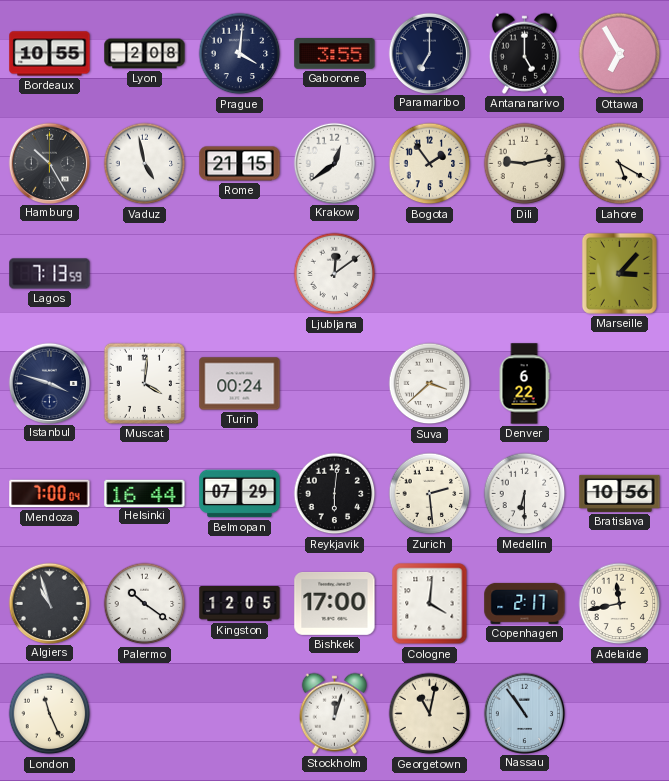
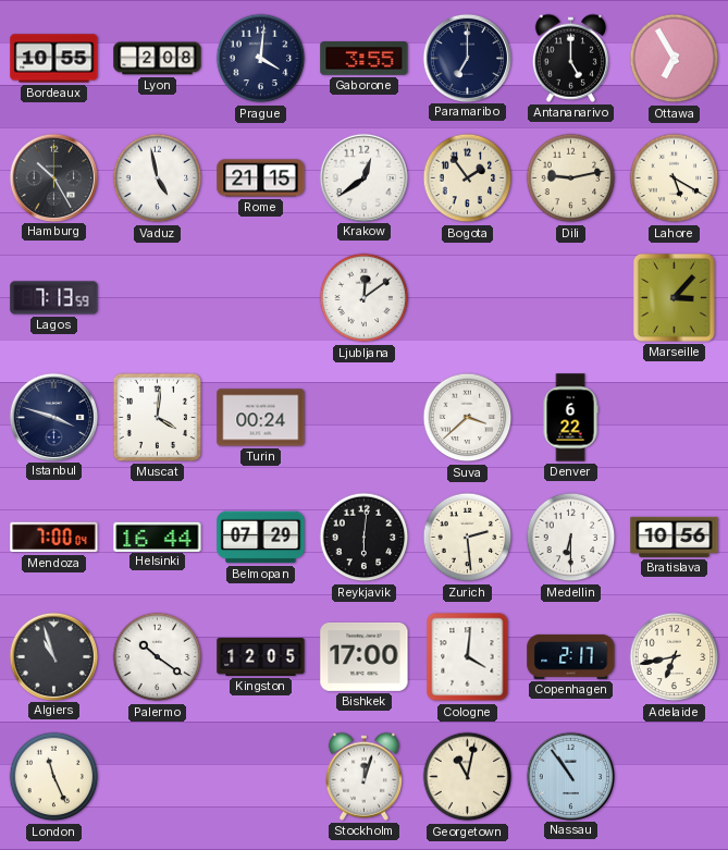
Adelaide: 11:43 -> 6:43 (675, 657)
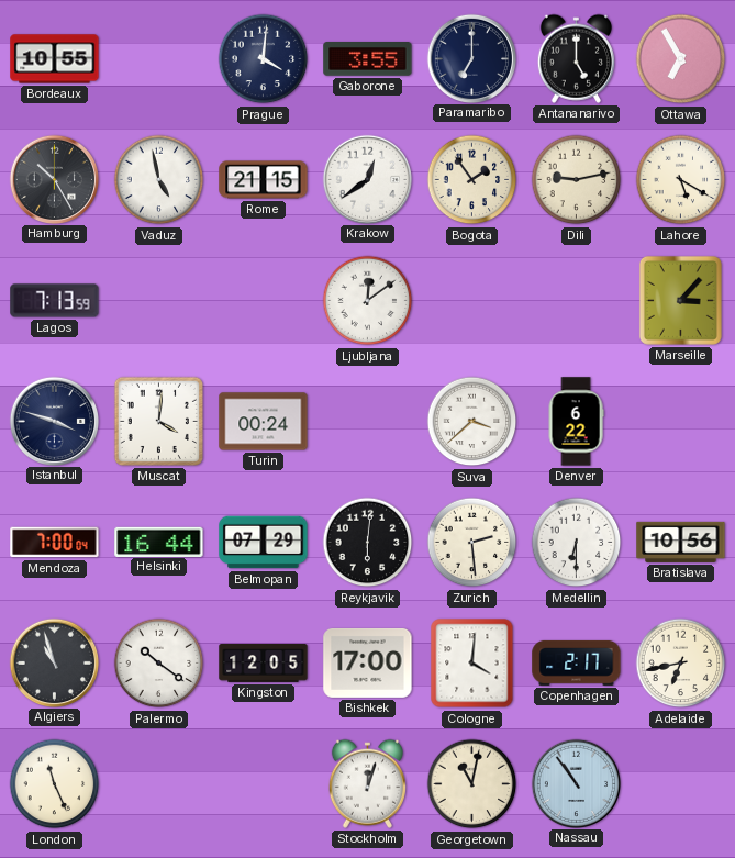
Lyon: 2:08 -> none (158, 59)
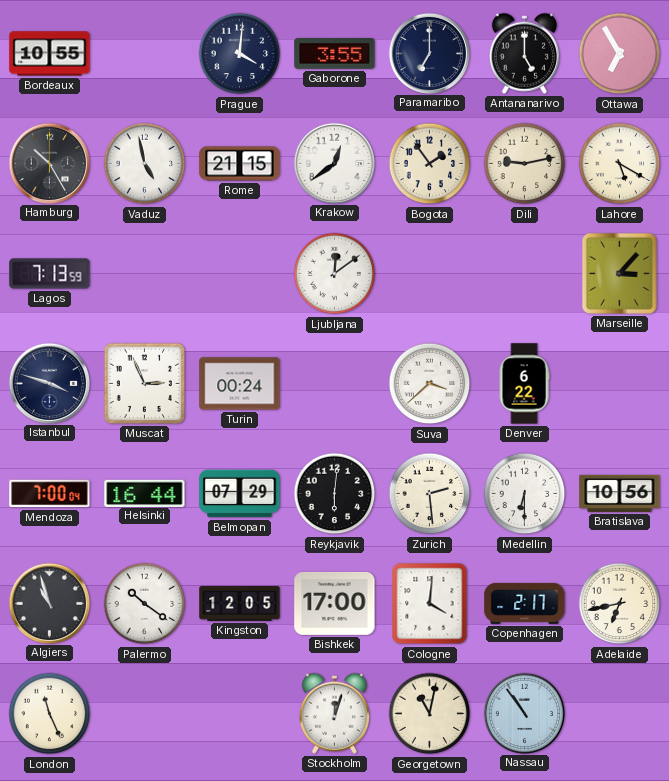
Muscat: 4:01 -> 2:56 (144, 383)
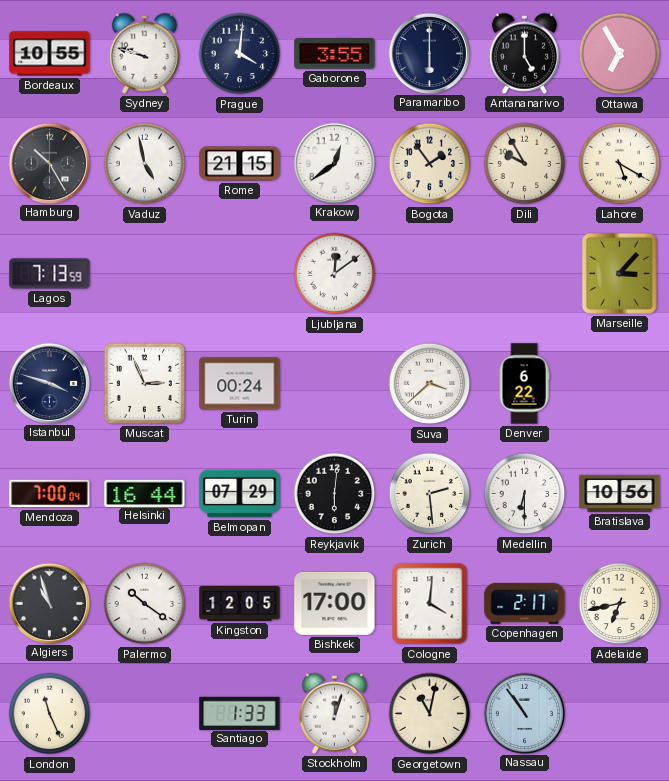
Sydney: none -> 9:48 (144, 53)
Paramaribo: 7:00 -> 6:00 (429, 53)
Dili: 9:13 -> 9:55 (525, 164)
Santiago: none -> 1:33 (240, 713)
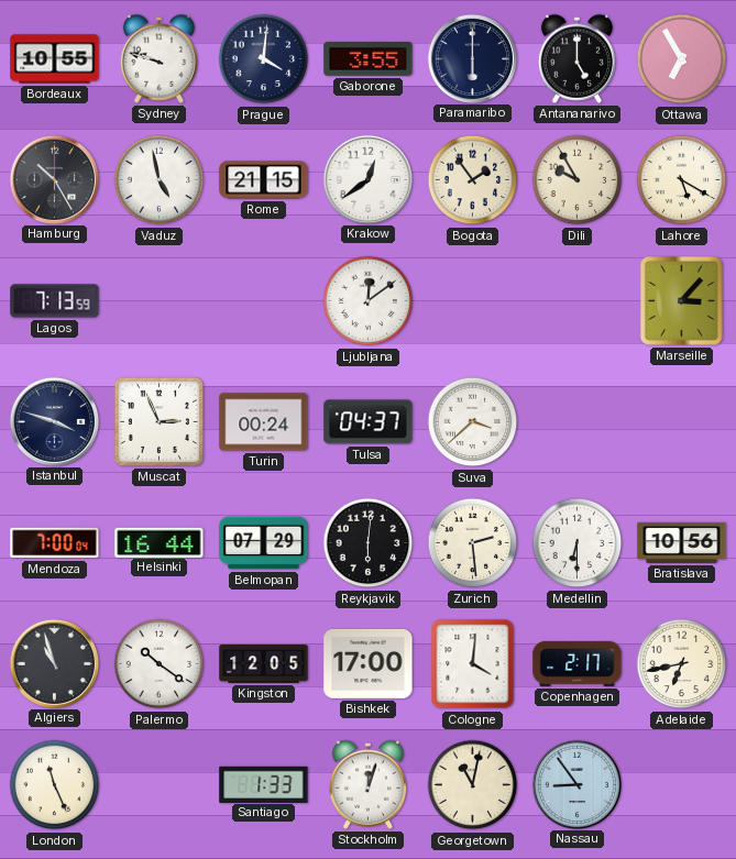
Tulsa: none -> 04:37 (369, 422)
Denver: 6:22 -> none (524, 384)
Nassau: 10:54 -> 8:54 (576, 784)
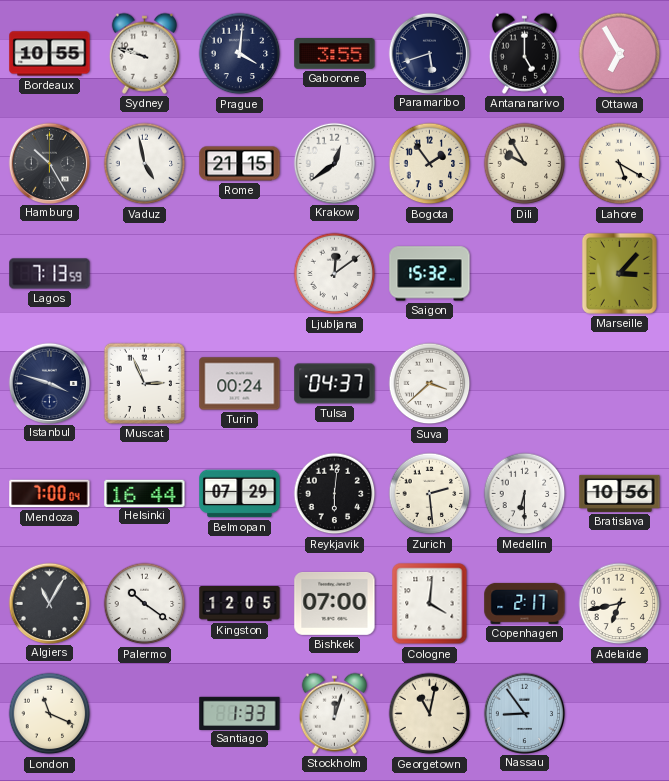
Paramaribo: 6:00 -> 5:42 (429, 53)
Saigon: none -> 15:32 (430, 274)
Algiers: 10:57 -> 11:05 (49, 603)
Bishkek: 17:00 -> 07:00 (335, 603)
London: 11:26 -> 11:19 (50, 714)
